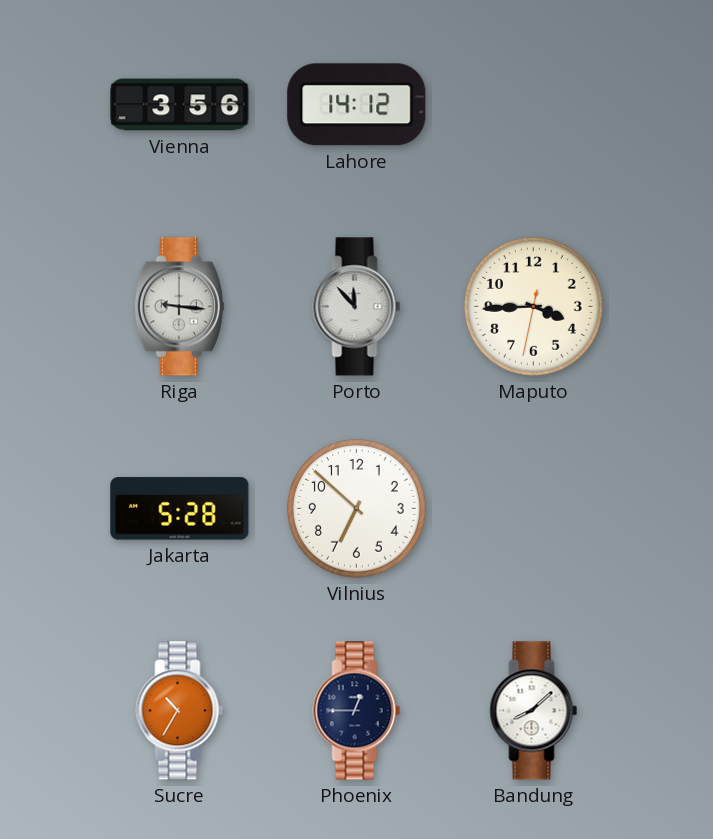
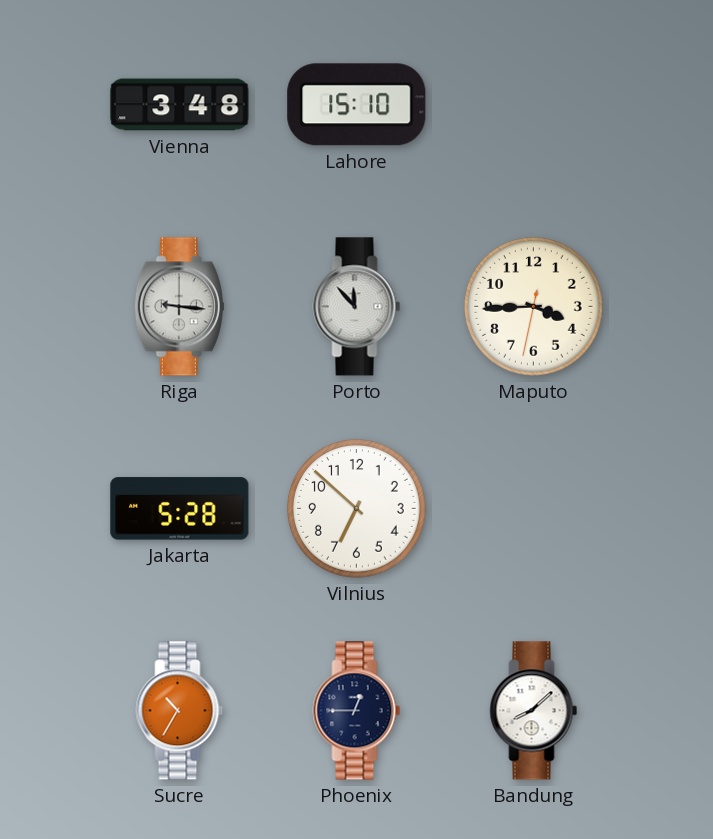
Vienna: 3:56 -> 3:48 (180, 105)
Lahore: 14:12 -> 15:10 (357, 105)
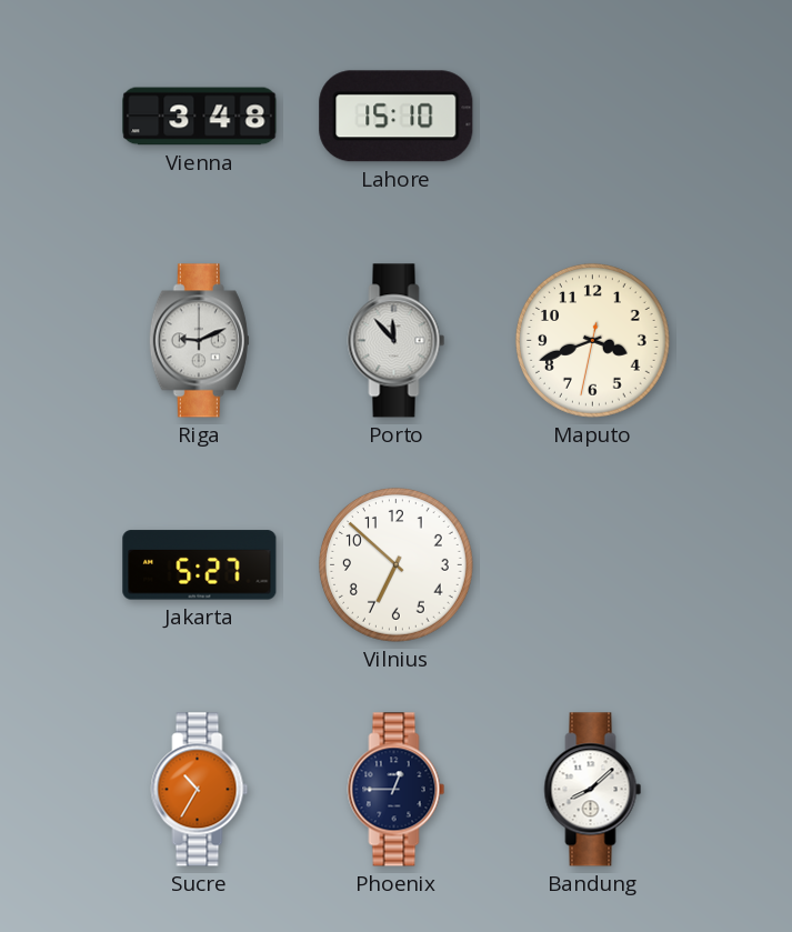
Riga: 9:16 -> 9:11 (199, 341)
Maputo: 3:44 -> 3:41 (593, 341)
Jakarta: 5:28 -> 5:27 (200, 565)
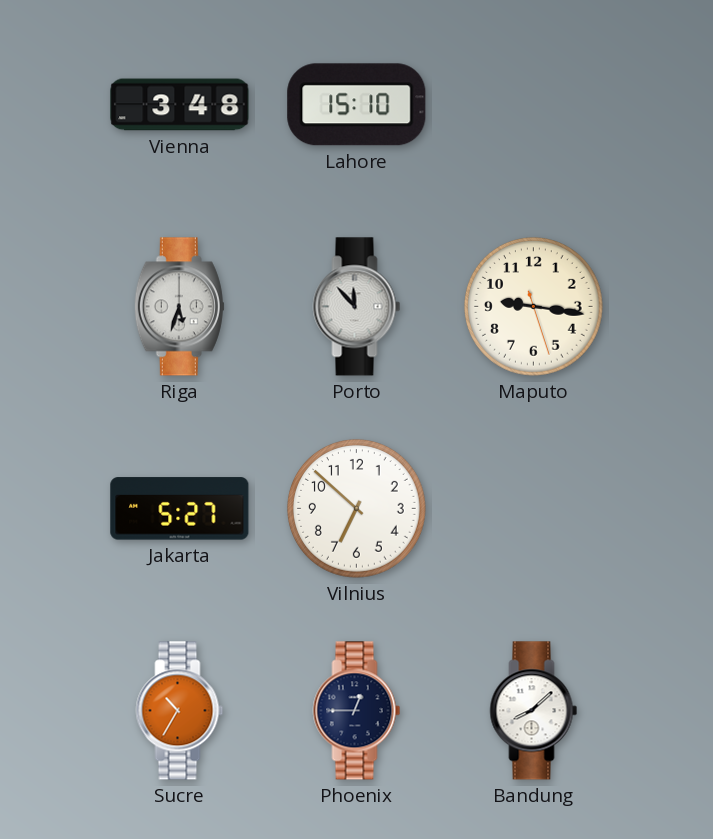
Riga: 9:11 -> 5:33 (179, 307)
Maputo: 3:41 -> 9:16 (534, 307)
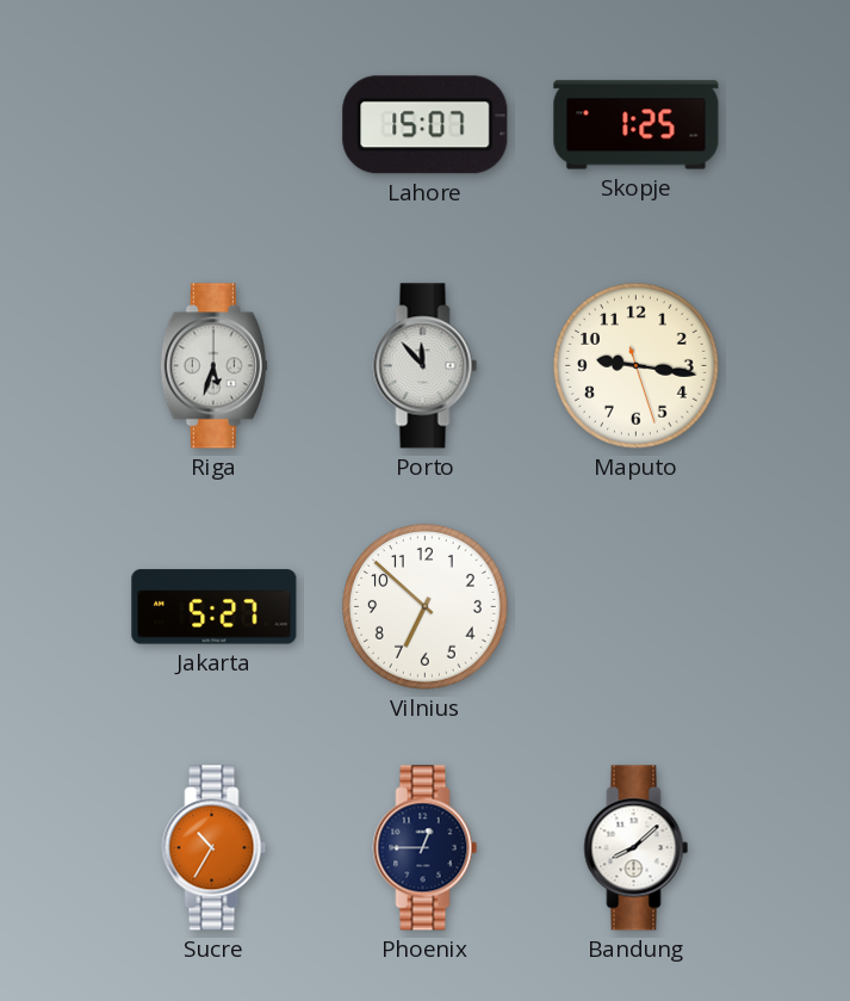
Vienna: 3:48 -> none (180, 105)
Lahore: 15:10 -> 15:07 (426, 125)
Skopje: none -> 1:25 (637, 125)
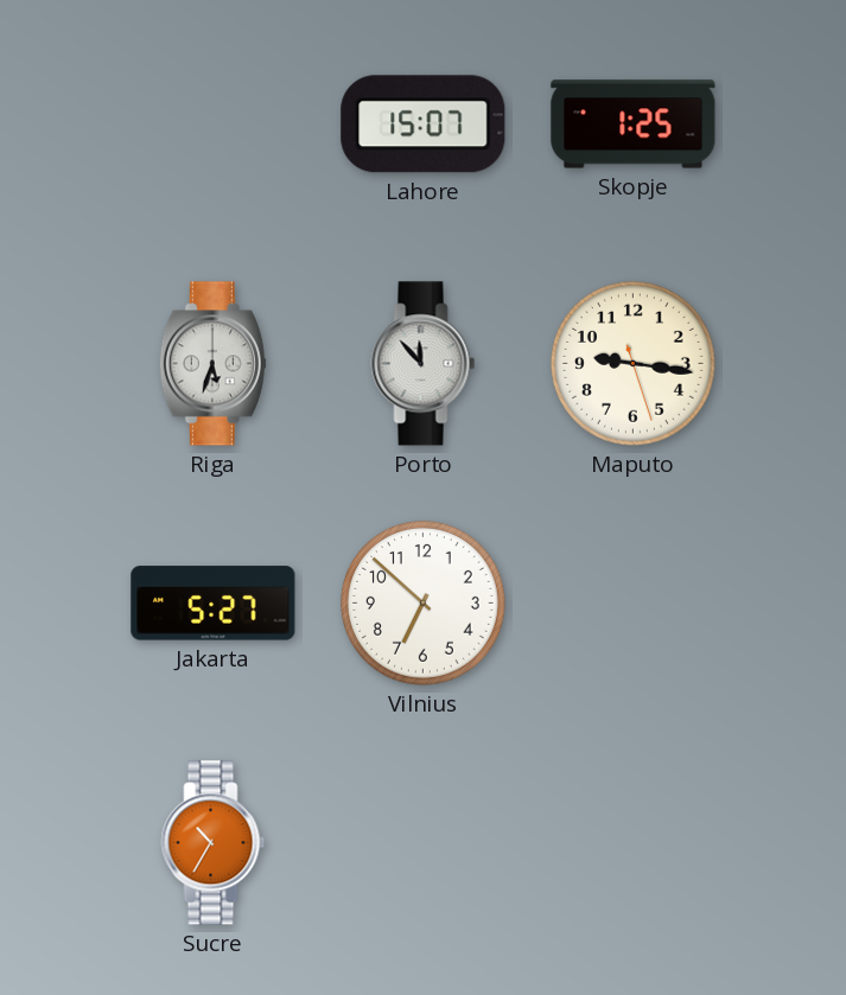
Phoenix: 12:45 -> none (426, 848)
Bandung: 8:08 -> none (637, 848)
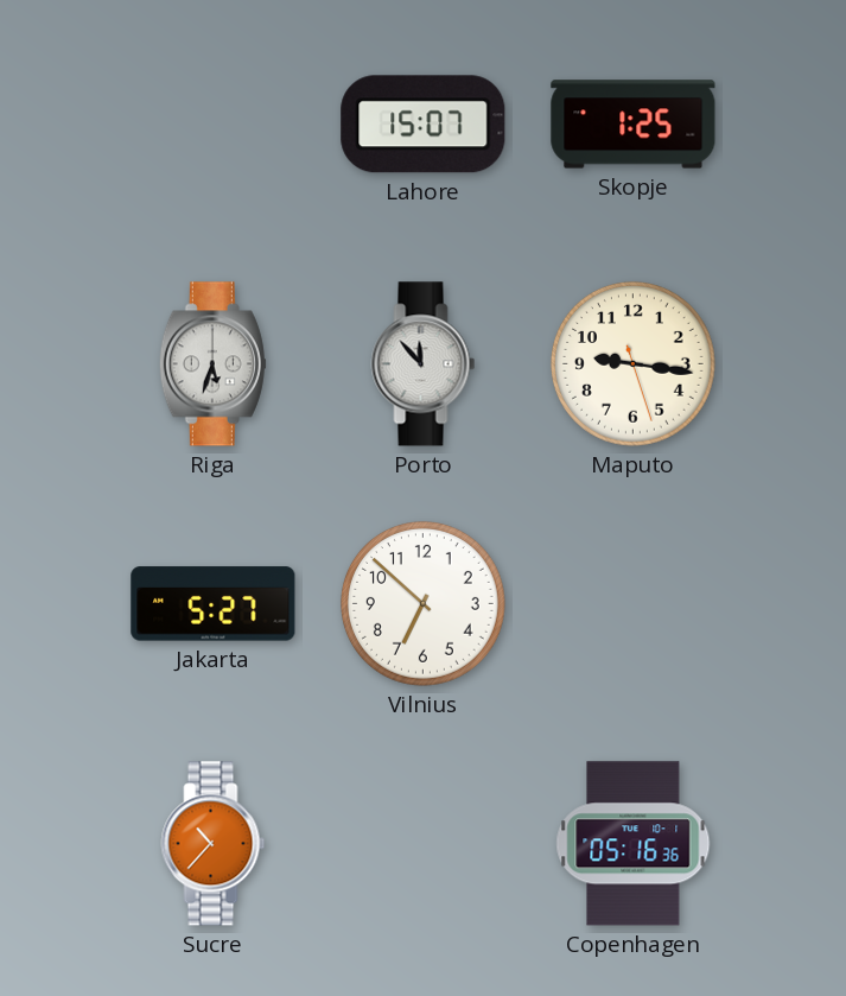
Sucre: 10:35 -> 10:37 (214, 844)
Copenhagen: none -> 05:16 (634, 844)
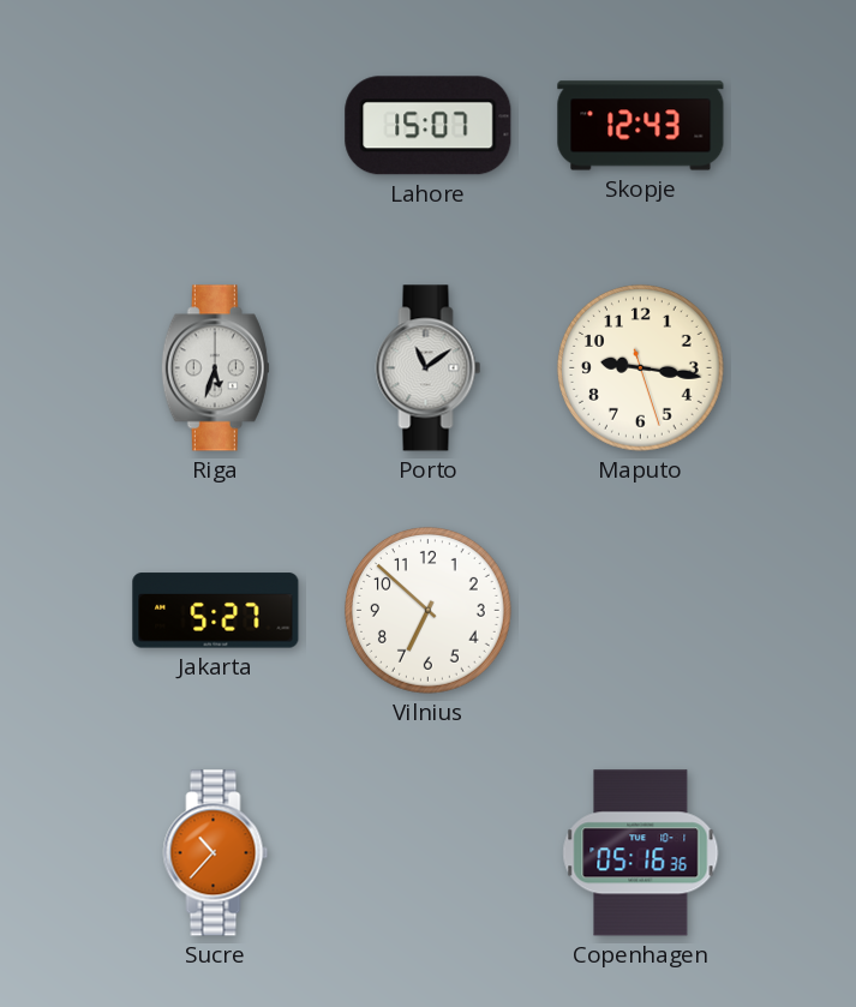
Skopje: 1:25 -> 12:43 (641, 126)
Porto: 11:53 -> 11:09 (429, 368)
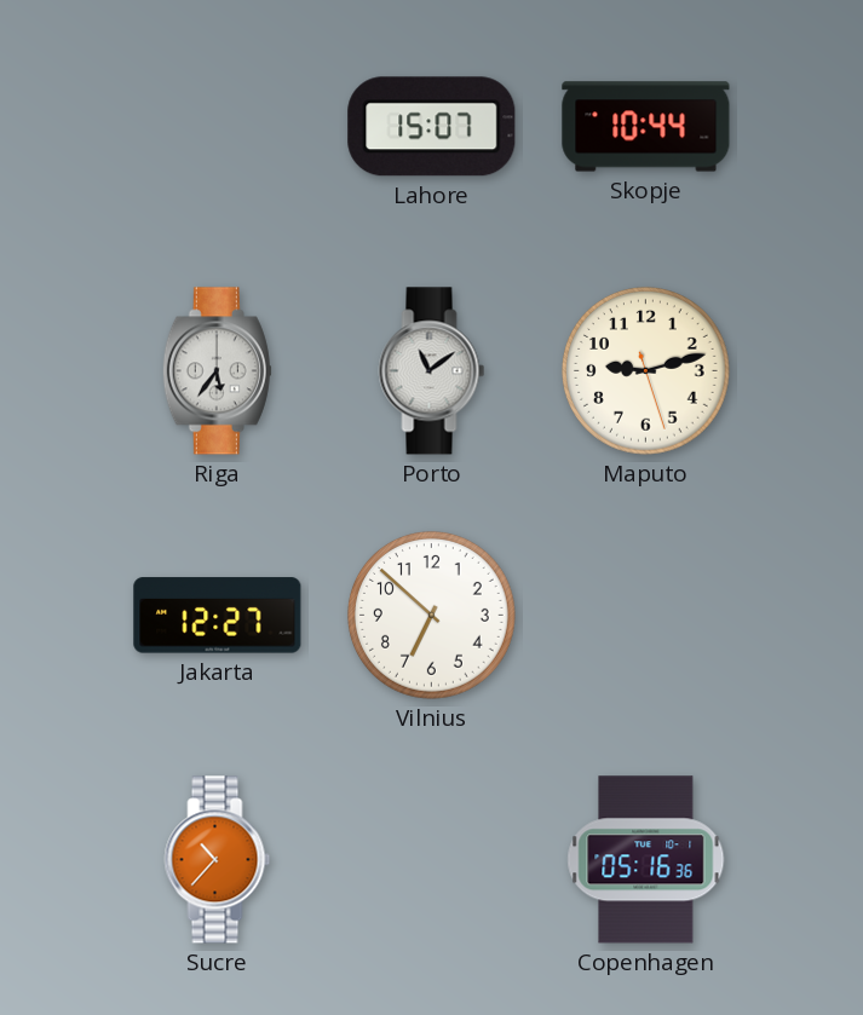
Skopje: 12:43 -> 10:44 (646, 127)
Riga: 5:33 -> 5:36 (217, 371)
Maputo: 9:16 -> 9:12 (646, 371)
Jakarta: 5:27 -> 12:27 (218, 616)
